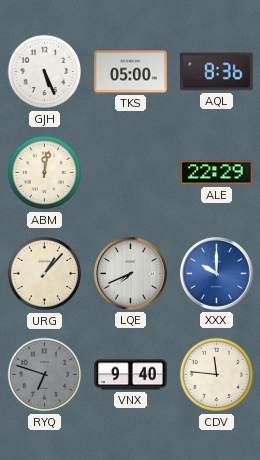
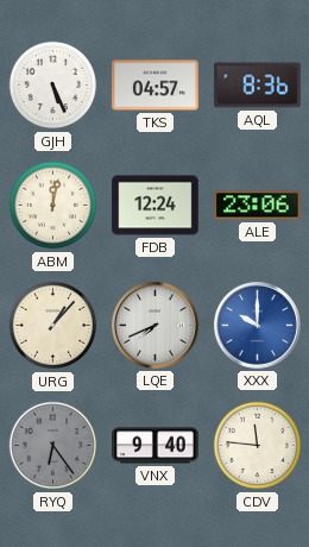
TKS: 05:00 -> 04:57 (156, 86)
FDB: none -> 12:24 (156, 206)
ALE: 22:29 -> 23:06 (258, 206)
RYQ: 6:48 -> 6:24 (53, 446)
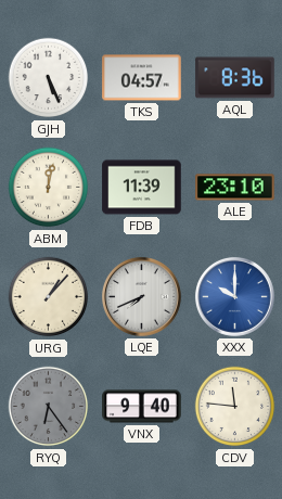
FDB: 12:24 -> 11:39 (142, 188)
ALE: 23:06 -> 23:10 (235, 188)
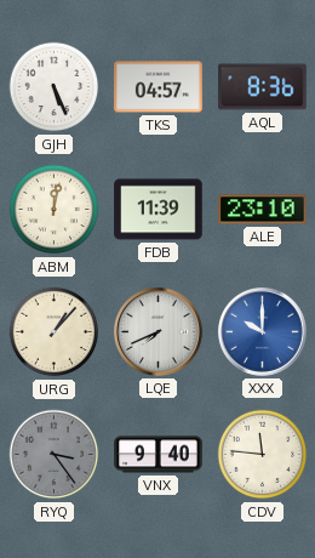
RYQ: 6:24 -> 3:24 (55, 455)
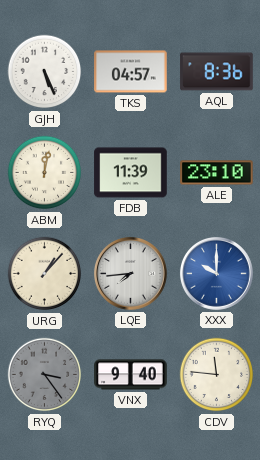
LQE: 7:41 -> 7:44 (130, 273)
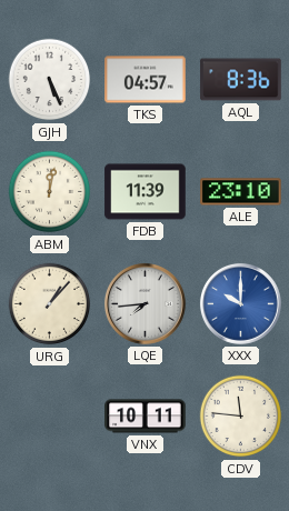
RYQ: 3:24 -> none (45, 375)
VNX: 9:40 -> 10:11 (146, 417)
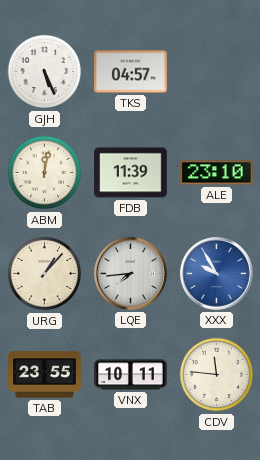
AQL: 8:36 -> none (241, 80)
XXX: 10:00 -> 9:55 (216, 273)
TAB: none -> 23:55 (45, 375)
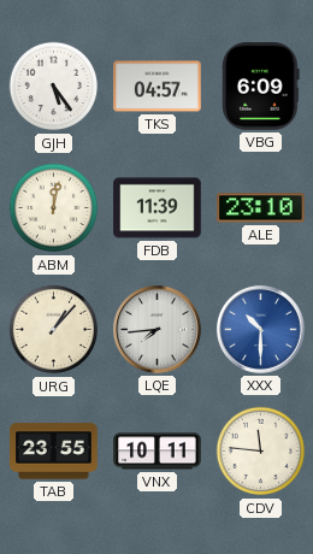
GJH: 5:26 -> 5:24 (54, 87)
VBG: none -> 6:09 (261, 87)
XXX: 9:55 -> 10:30 (260, 329)
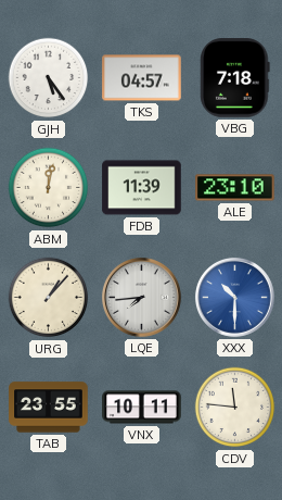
VBG: 6:09 -> 7:18 (235, 78)
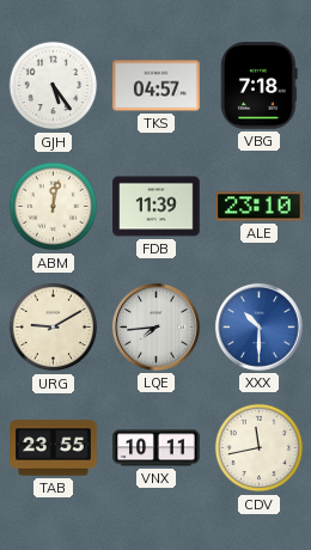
URG: 1:07 -> 9:10 (54, 328)
CDV: 11:46 -> 11:43 (260, 448)
